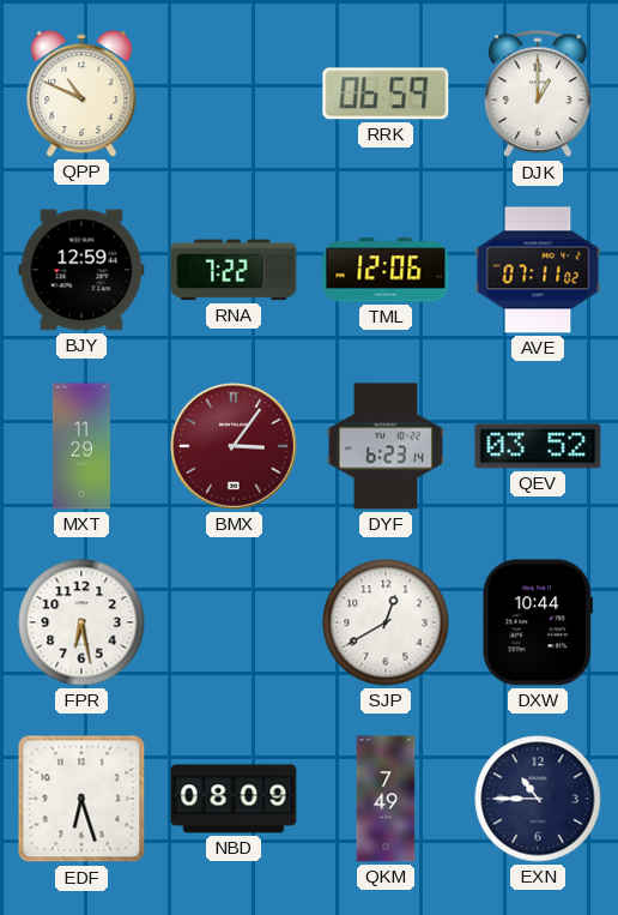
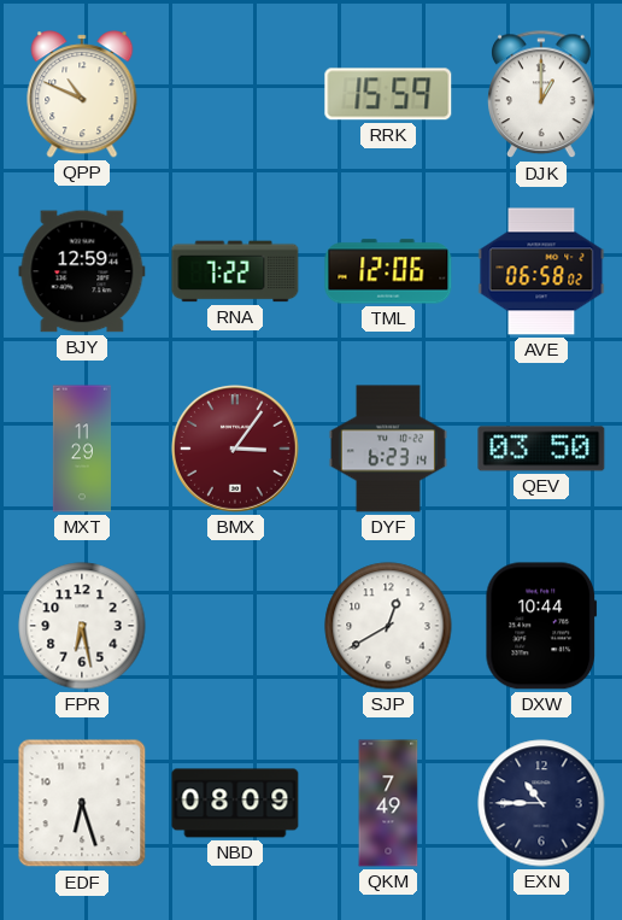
RRK: 06:59 -> 15:59 (388, 94)
AVE: 07:11 -> 06:58 (541, 271)
QEV: 03:52 -> 03:50 (541, 449)
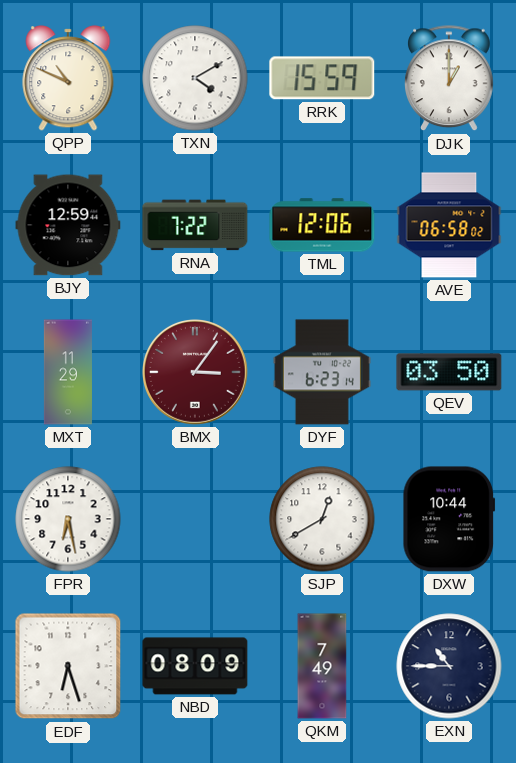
TXN: none -> 4:10 (195, 78)
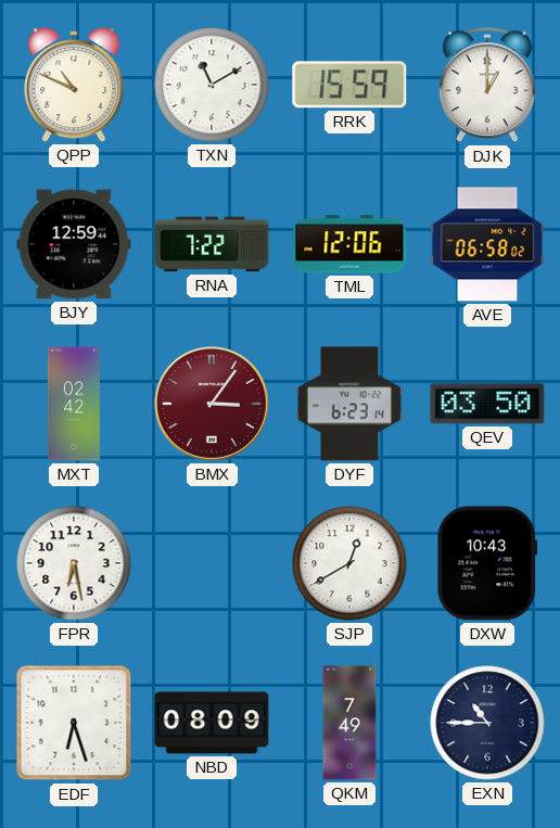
TXN: 4:10 -> 11:10 (212, 85)
MXT: 11:29 -> 02:42 (74, 404)
DXW: 10:44 -> 10:43 (487, 563)
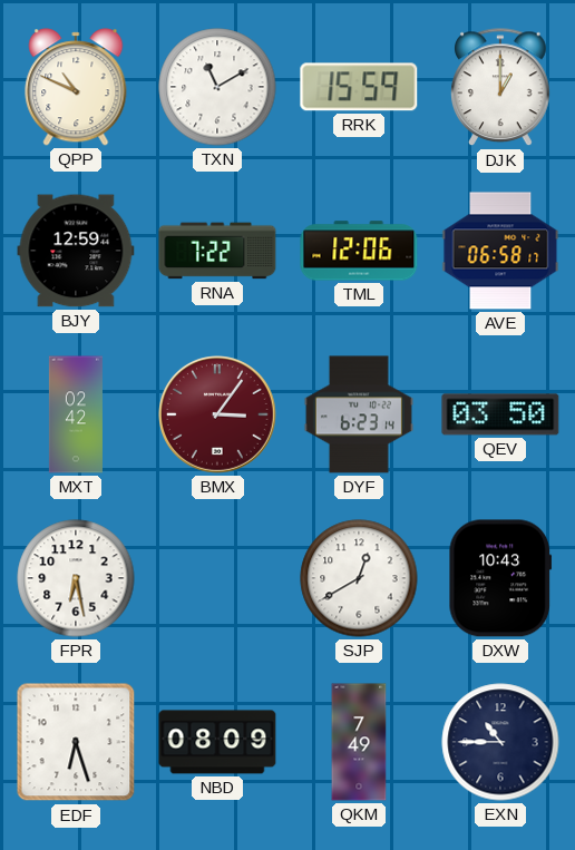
AVE: 06:58:02 -> 06:58:17 (500, 251)
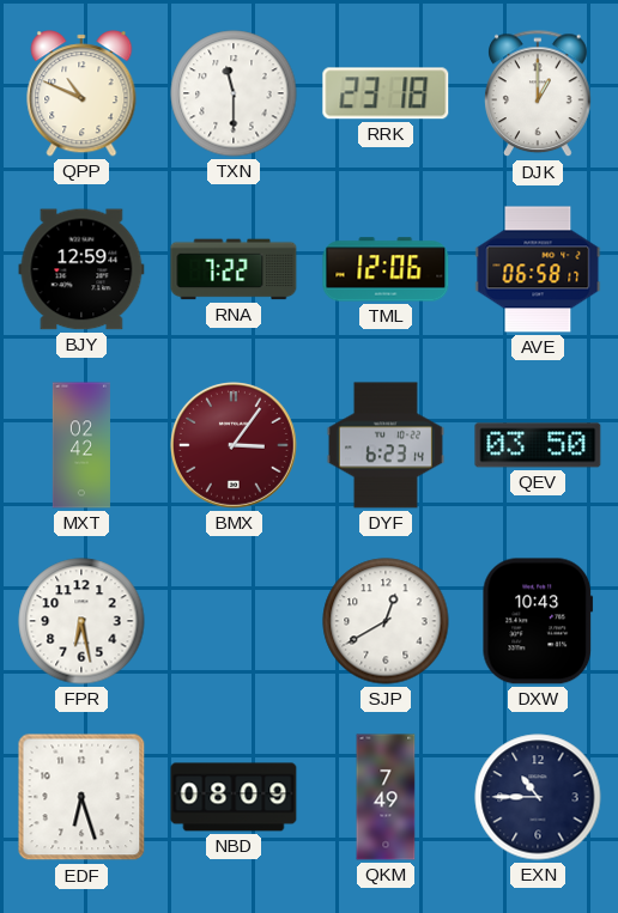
TXN: 11:10 -> 11:30 (234, 93)
RRK: 15:59 -> 23:18 (386, 93)
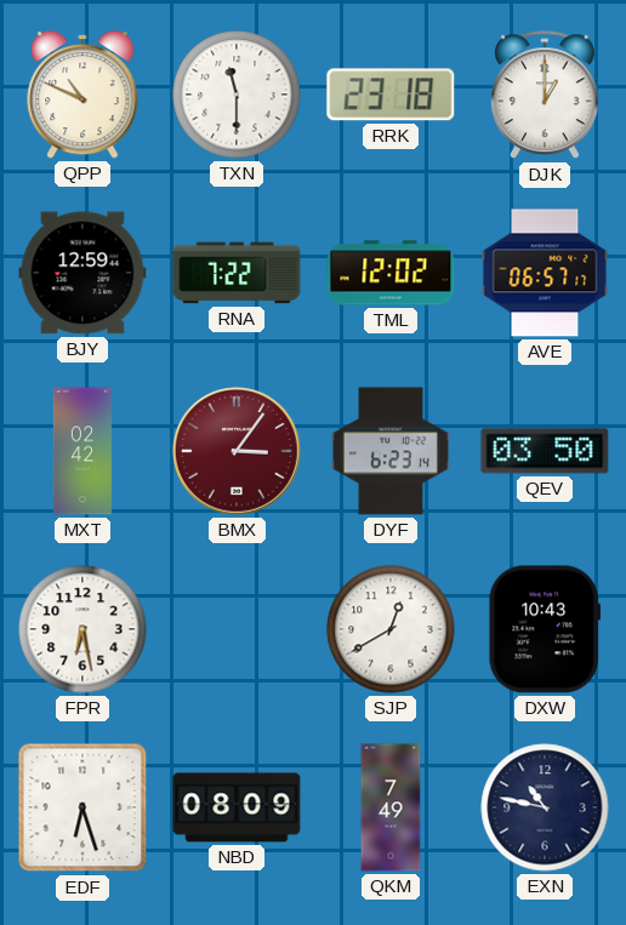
TML: 12:06 -> 12:02 (391, 273)
AVE: 06:58 -> 06:57 (545, 273)
EXN: 10:45 -> 10:47 (545, 807)
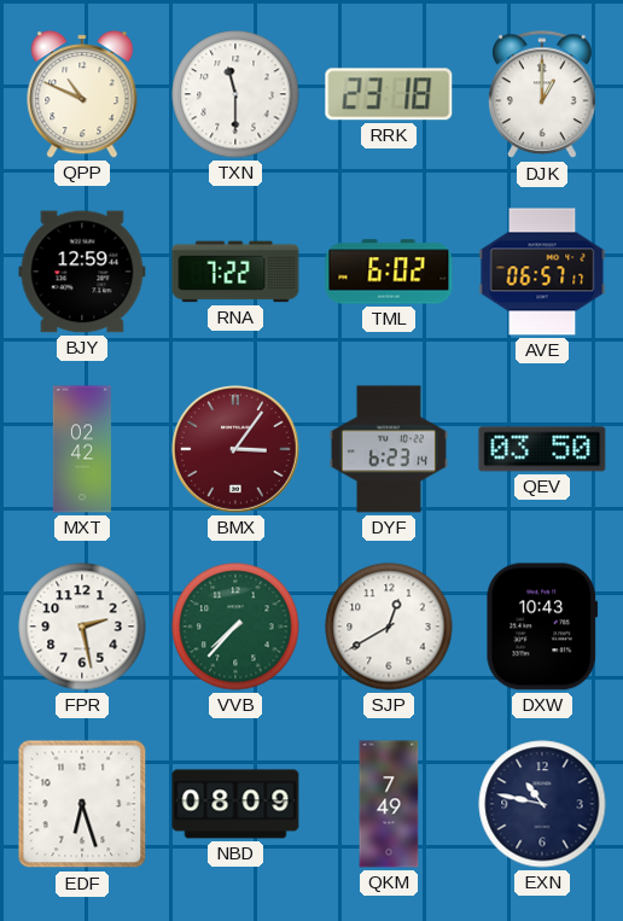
TML: 12:02 -> 6:02 (389, 272)
FPR: 6:28 -> 2:28 (82, 626)
VVB: none -> 7:37 (235, 626)
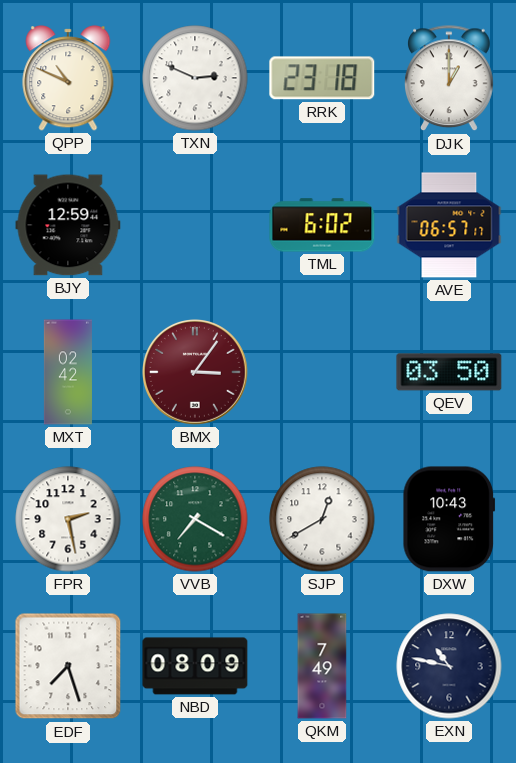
TXN: 11:30 -> 2:49 (195, 78)
RNA: 7:22 -> none (235, 272)
DYF: 6:23 -> none (389, 449)
VVB: 7:37 -> 7:20 (195, 519)
EDF: 6:27 -> 7:27 (68, 666)
